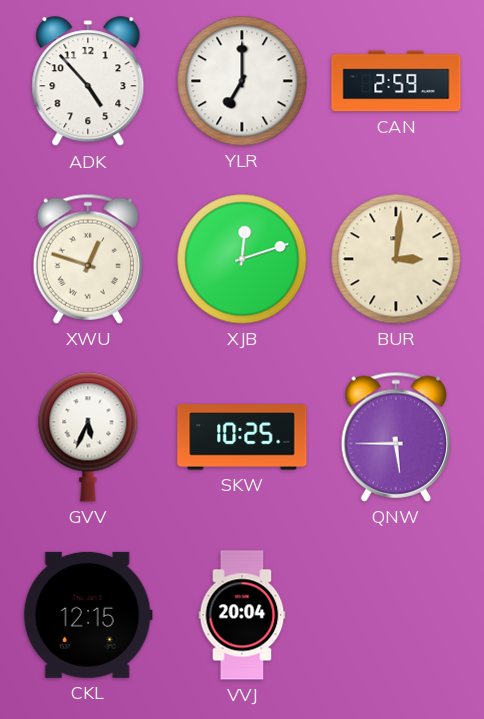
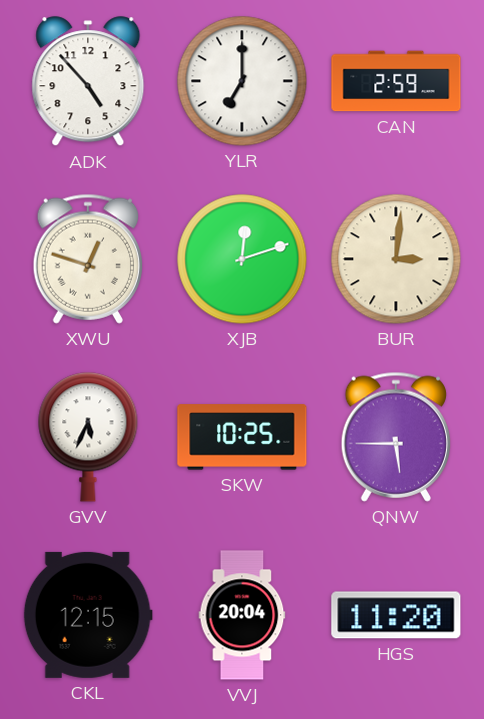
HGS: none -> 11:20 (396, 615)
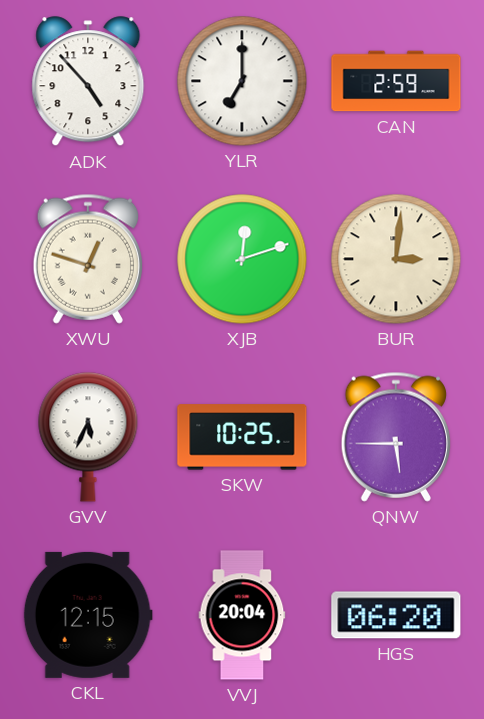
HGS: 11:20 -> 06:20 (396, 615)
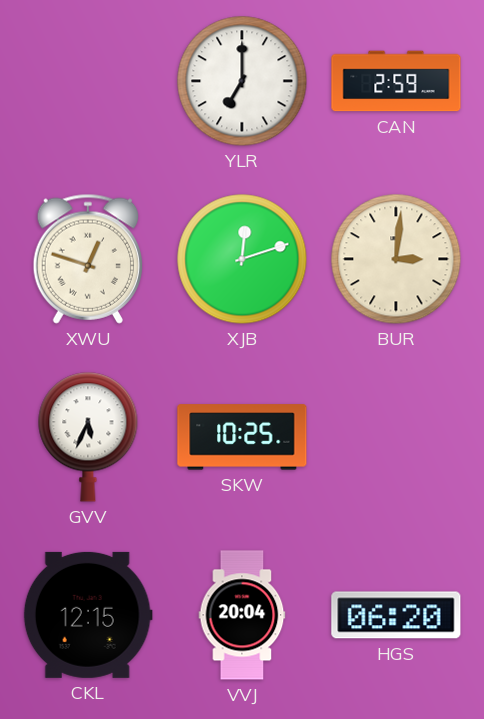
ADK: 4:53 -> none (88, 82)
QNW: 5:45 -> none (395, 437)
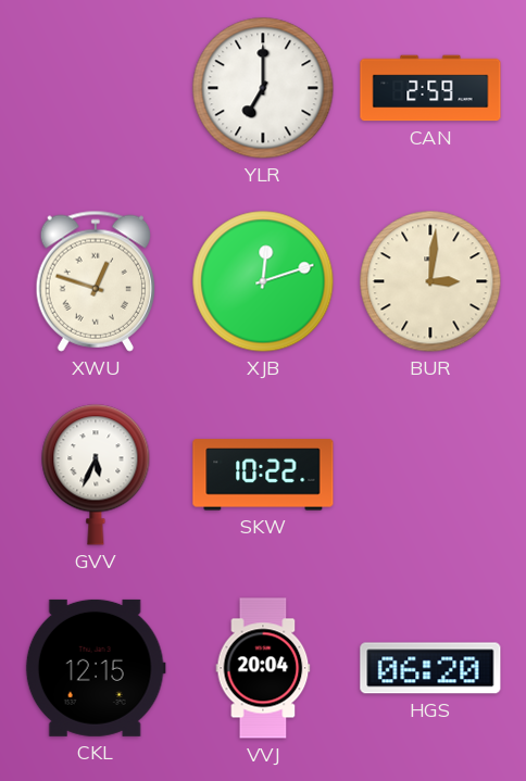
SKW: 10:25 -> 10:22 (263, 475)
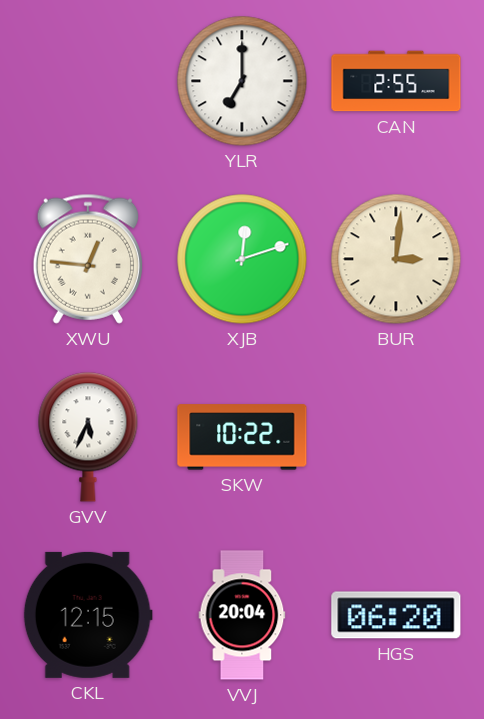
CAN: 2:59 -> 2:55 (396, 81)
XWU: 12:48 -> 12:46 (87, 259)
